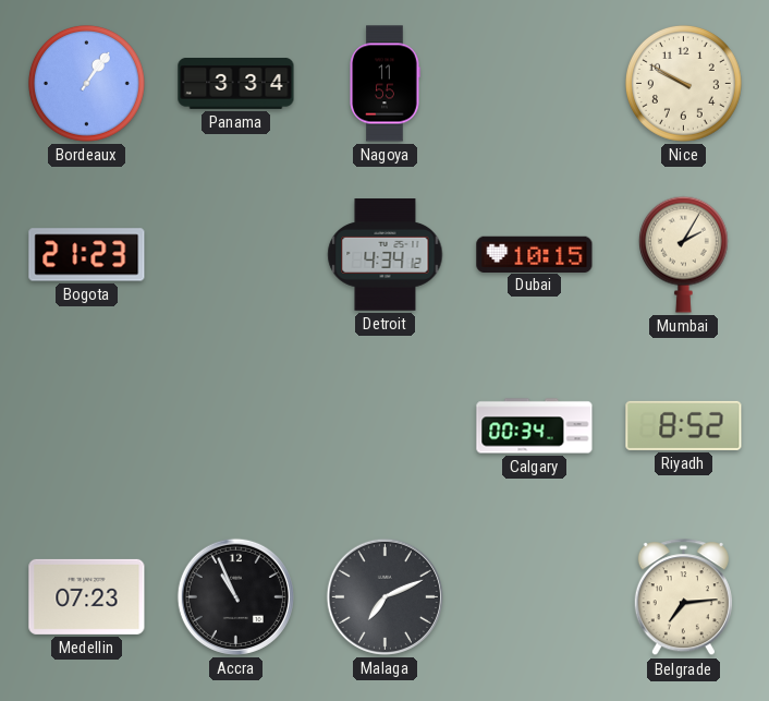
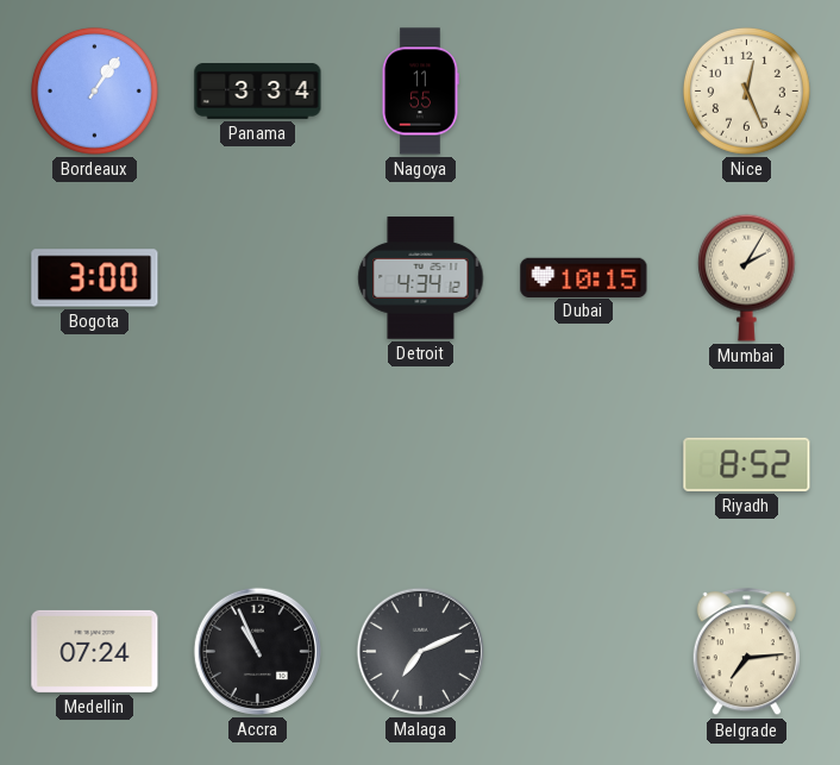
Nice: 9:50 -> 12:26 (746, 90)
Bogota: 21:23 -> 3:00 (95, 278)
Calgary: 00:34 -> none (535, 426)
Medellin: 07:23 -> 07:24 (95, 651)
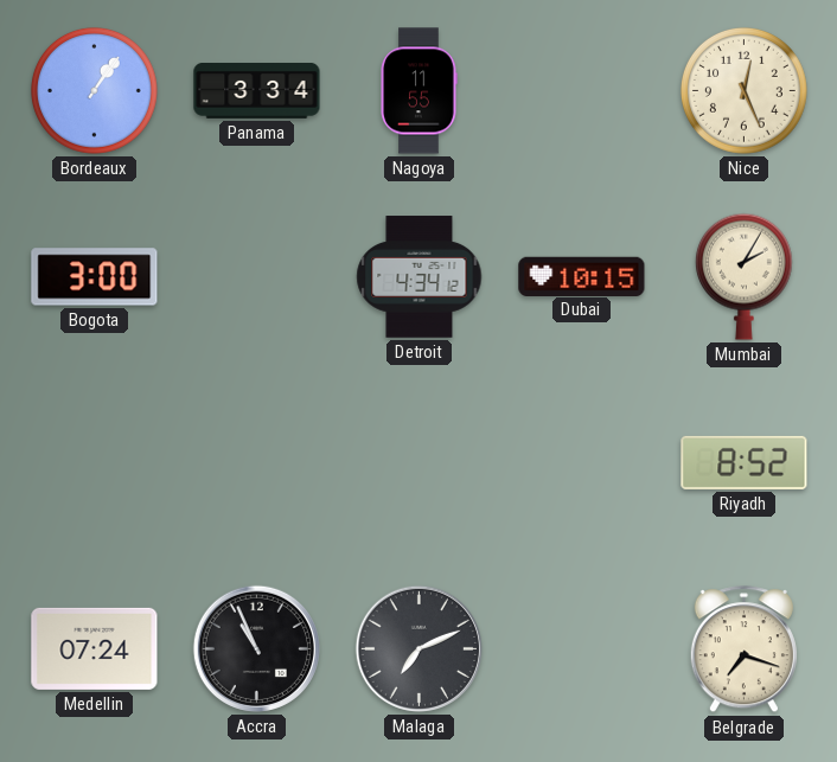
Belgrade: 7:14 -> 7:18 (743, 649)
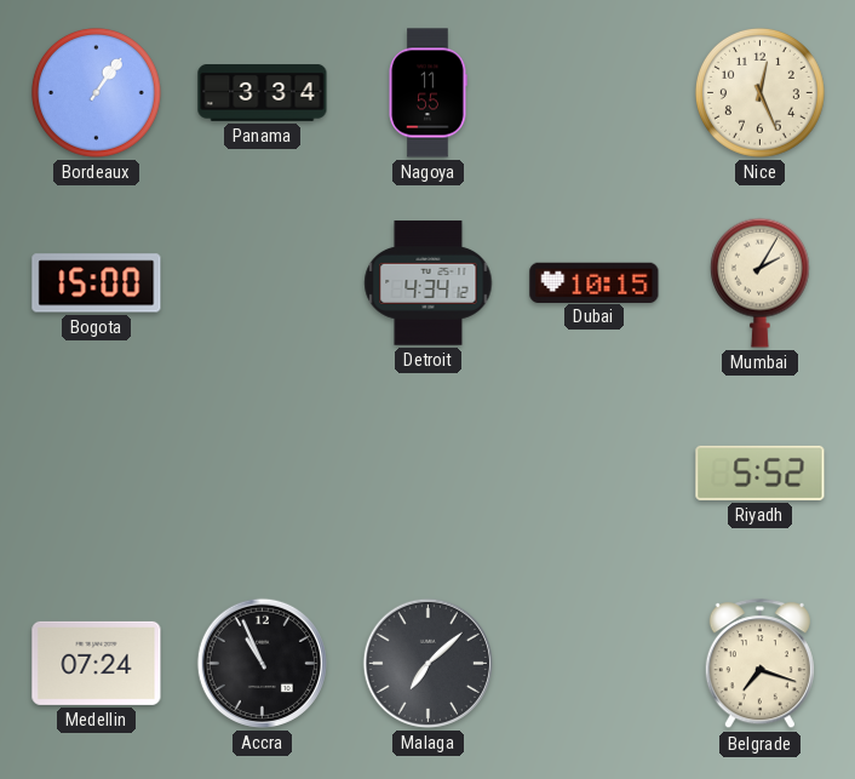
Bogota: 3:00 -> 15:00 (97, 283)
Riyadh: 8:52 -> 5:52 (761, 472)
Malaga: 7:11 -> 7:08 (427, 663)
